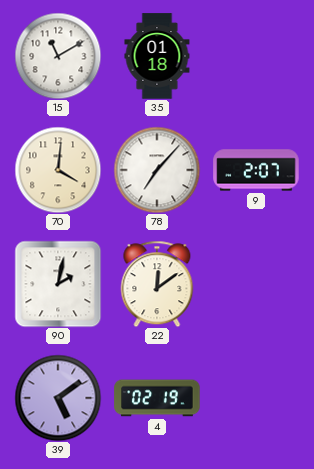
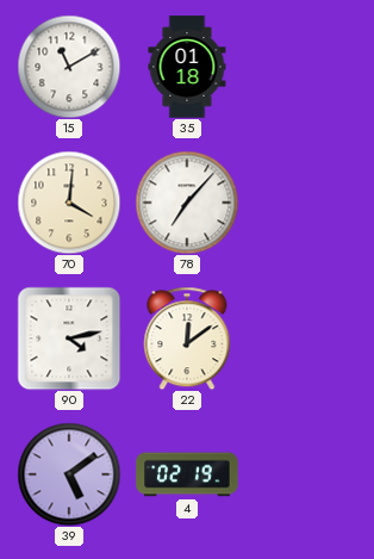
9: 2:07 -> none (256, 170)
90: 2:02 -> 4:13 (69, 338)
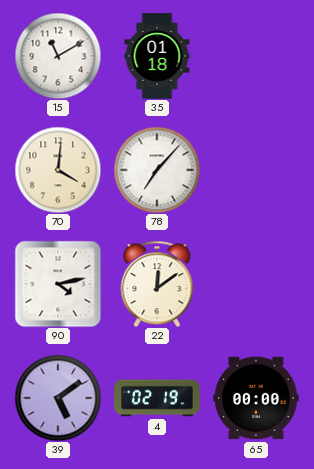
65: none -> 00:00 (256, 398)
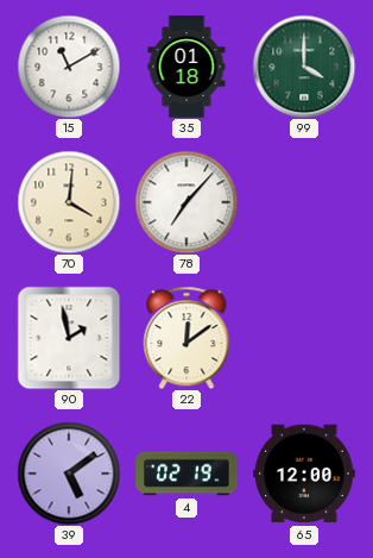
99: none -> 4:00 (304, 67)
90: 4:13 -> 1:58 (69, 338)
65: 00:00 -> 12:00 (304, 474)
